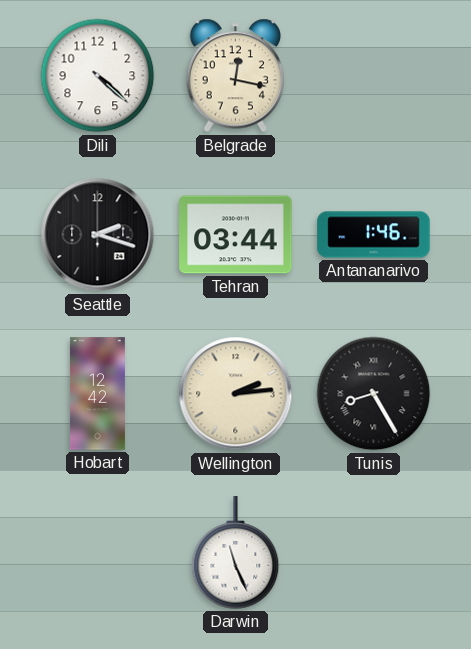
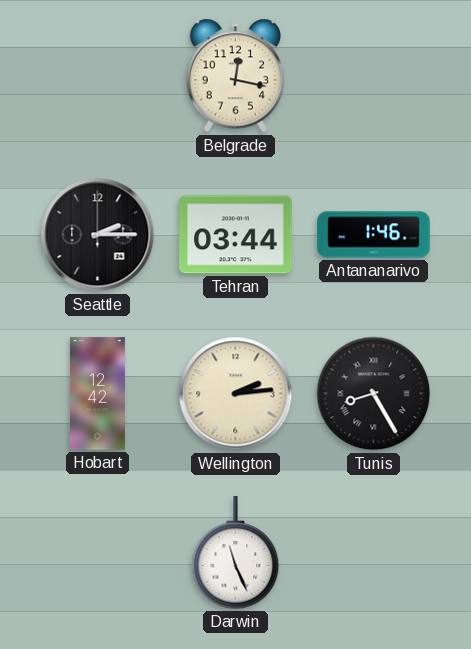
Dili: 4:22 -> none (98, 76)
Seattle: 2:18 -> 2:15 (98, 235)
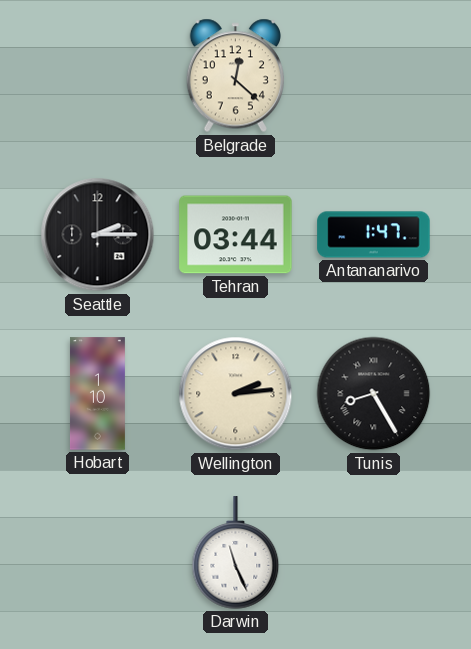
Belgrade: 12:17 -> 12:22 (235, 76)
Antananarivo: 1:46 -> 1:47 (374, 235)
Hobart: 12:42 -> 1:10 (97, 394)
